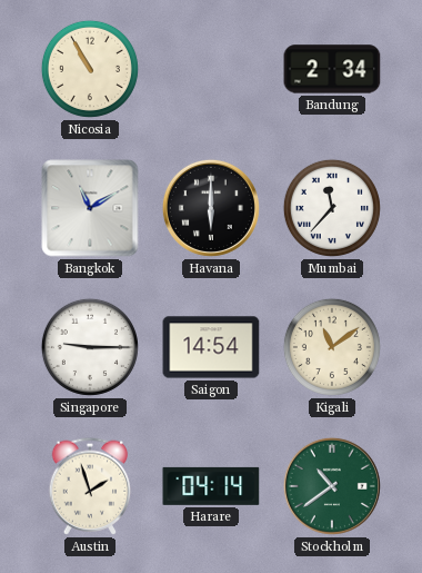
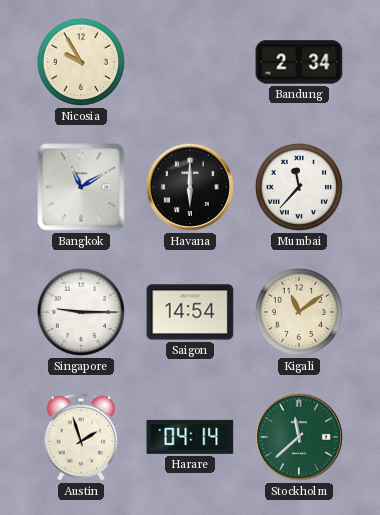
Nicosia: 10:55 -> 9:55 (81, 62)
Stockholm: 10:39 -> 11:38 (299, 437)
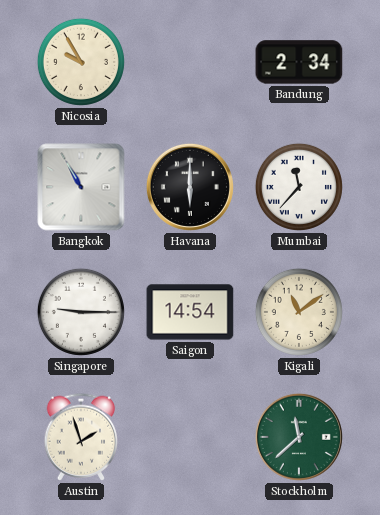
Bangkok: 11:10 -> 10:55 (81, 187)
Harare: 04:14 -> none (190, 437)
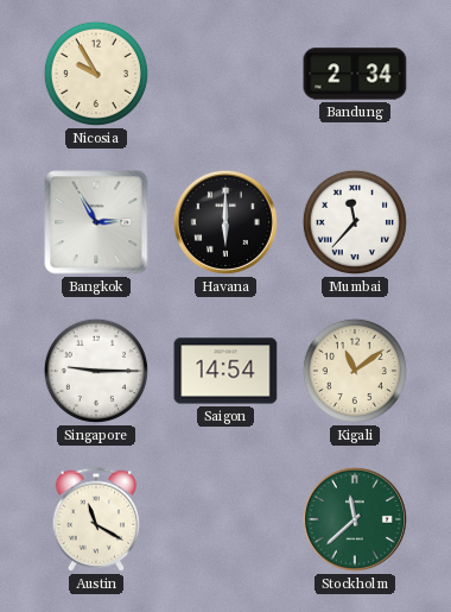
Bangkok: 10:55 -> 2:55 (96, 222)
Austin: 1:57 -> 11:20 (96, 519)
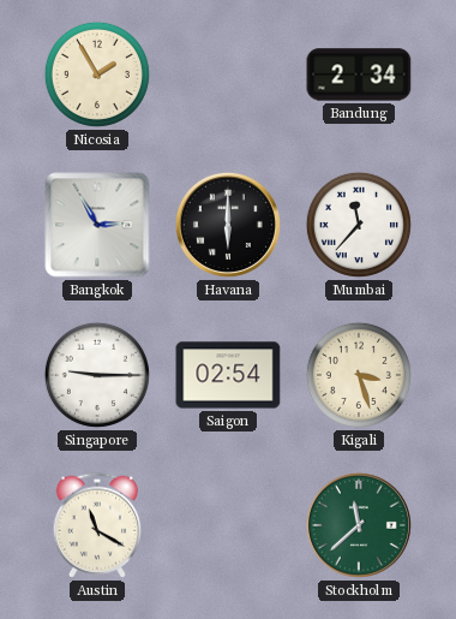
Nicosia: 9:55 -> 1:55 (97, 75)
Saigon: 14:54 -> 02:54 (228, 375)
Kigali: 11:09 -> 3:27 (359, 375)
